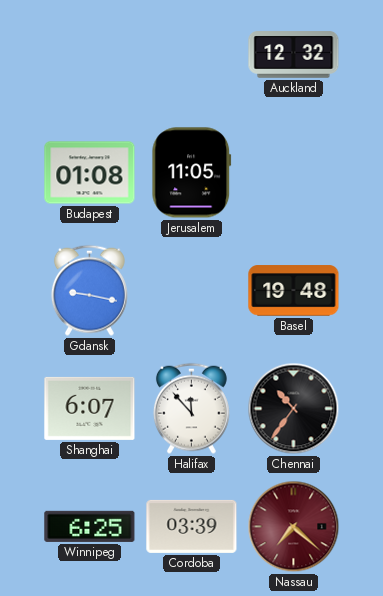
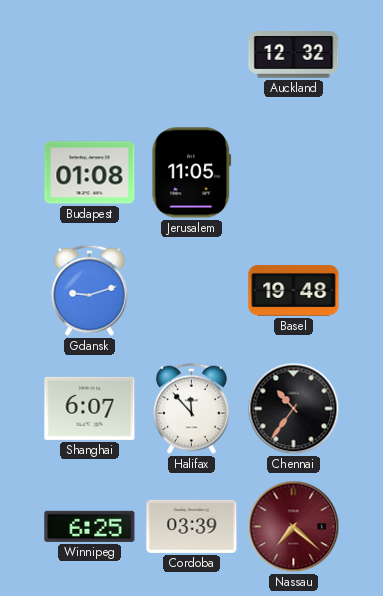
Gdansk: 9:17 -> 9:12 (89, 290)
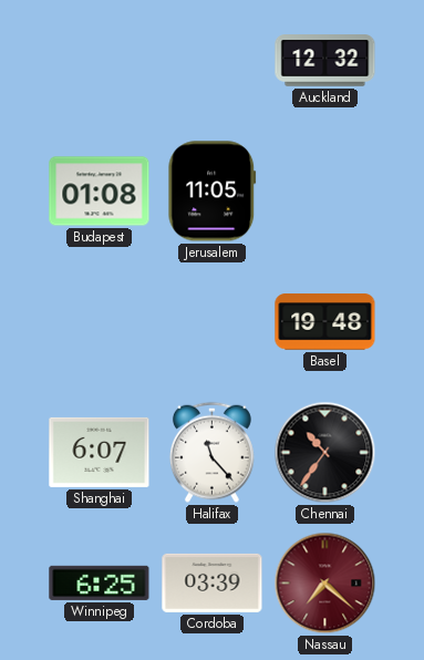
Gdansk: 9:12 -> none (89, 290)
Halifax: 11:53 -> 11:23 (211, 452)
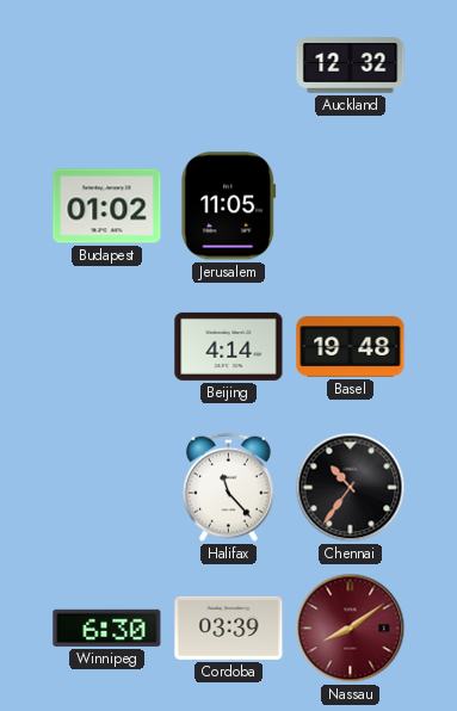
Budapest: 01:08 -> 01:02 (107, 206)
Beijing: none -> 4:14 (229, 346)
Shanghai: 6:07 -> none (100, 452)
Winnipeg: 6:25 -> 6:30 (107, 627)
Nassau: 7:22 -> 8:09 (351, 629)
